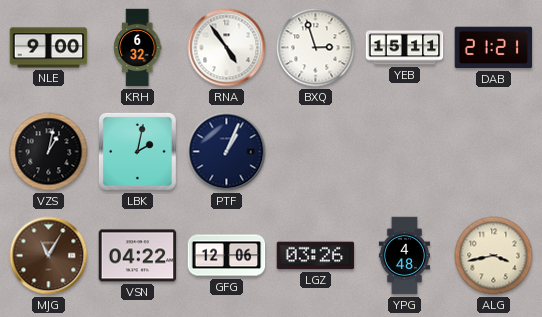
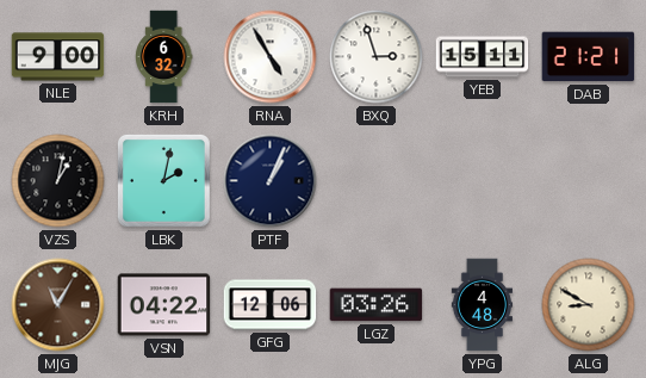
RNA: 4:54 -> 4:55 (271, 57)
ALG: 3:43 -> 8:50 (589, 305)
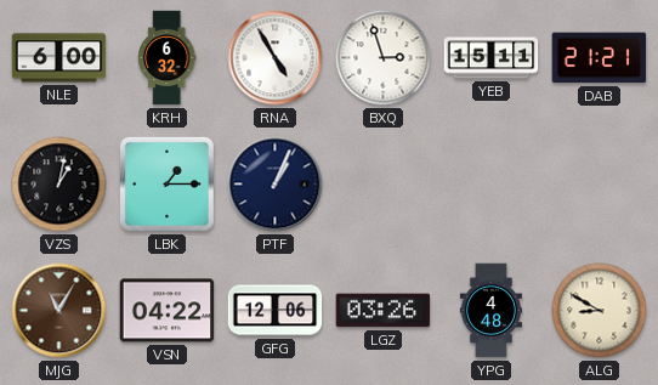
NLE: 9:00 -> 6:00 (59, 58)
LBK: 2:02 -> 1:15 (166, 183)
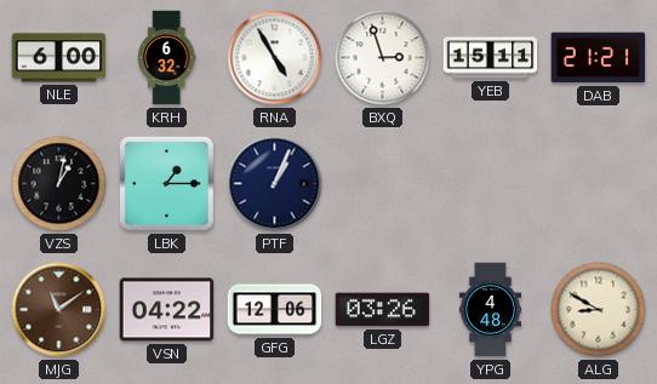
MJG: 11:05 -> 11:09 (59, 310)
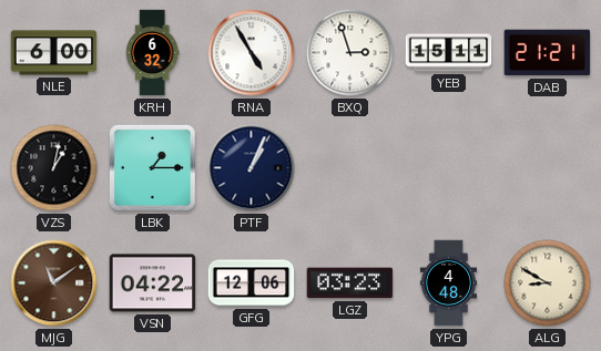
LGZ: 03:26 -> 03:23 (350, 283)
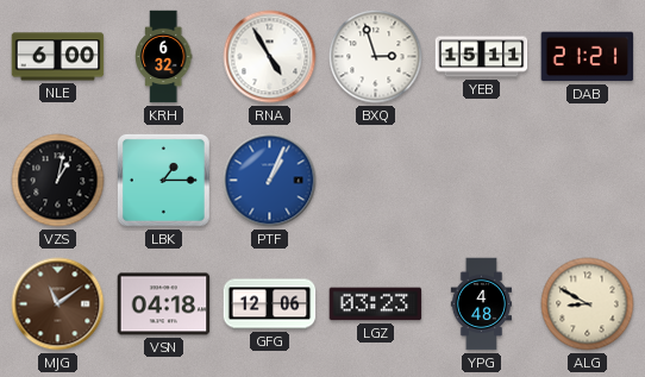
PTF dial: navy -> blue (270, 181)
VSN: 04:22 -> 04:18 (164, 304)
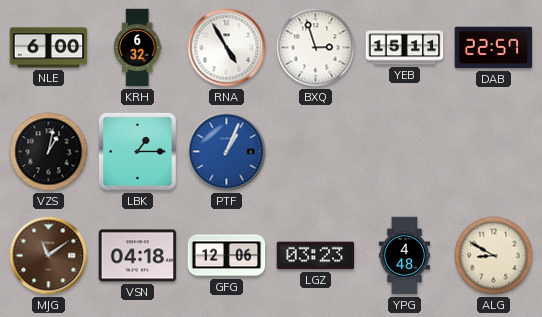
DAB: 21:21 -> 22:57 (494, 48)
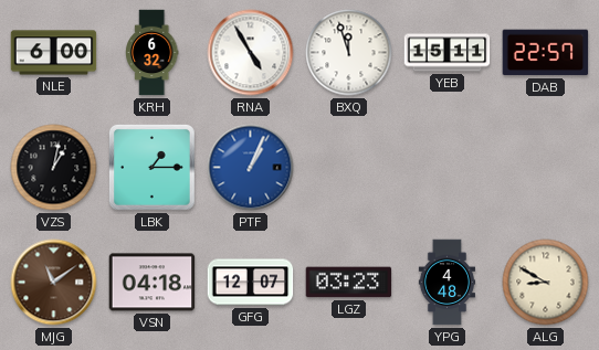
BXQ: 2:57 -> 11:57 (349, 53)
GFG: 12:06 -> 12:07 (251, 283)
